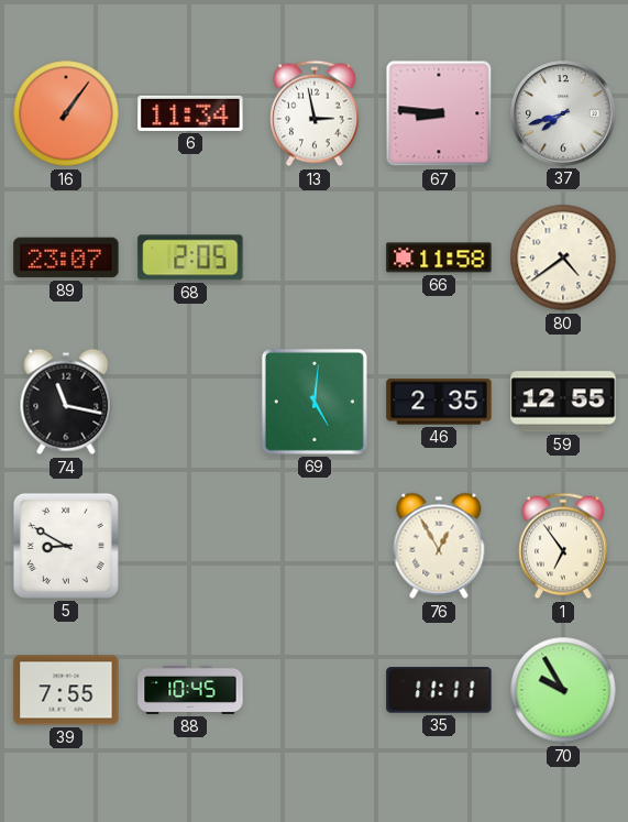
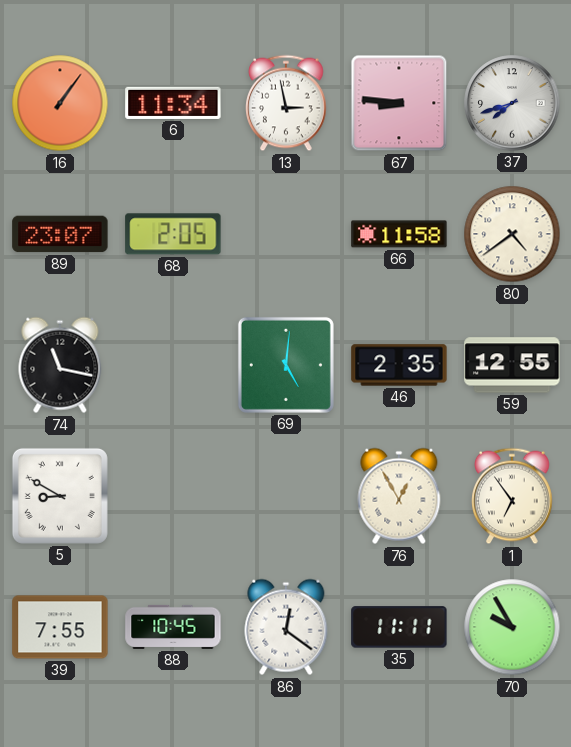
86: none -> 12:21 (286, 627)
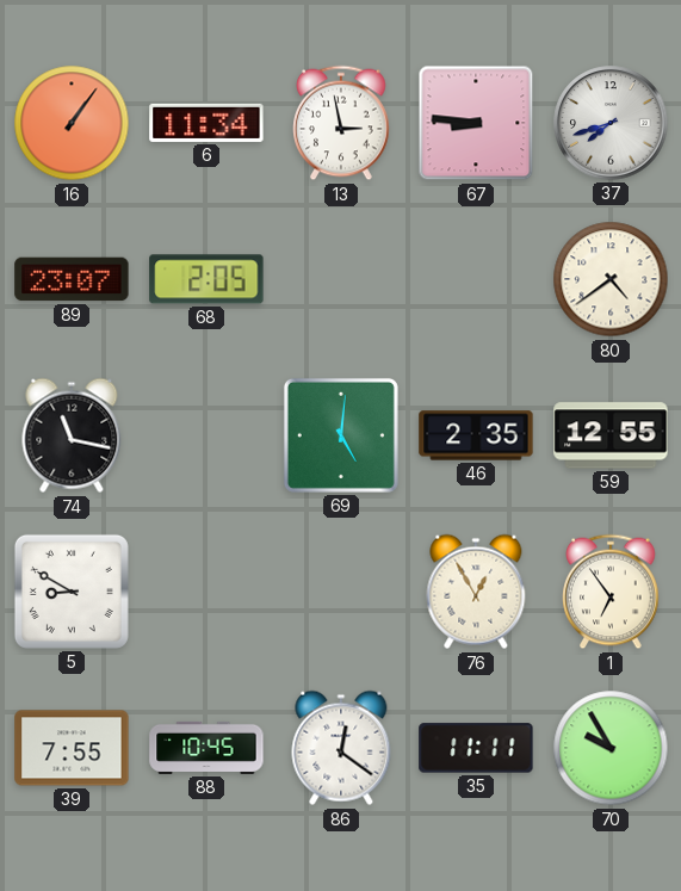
66: 11:58 -> none (399, 234)
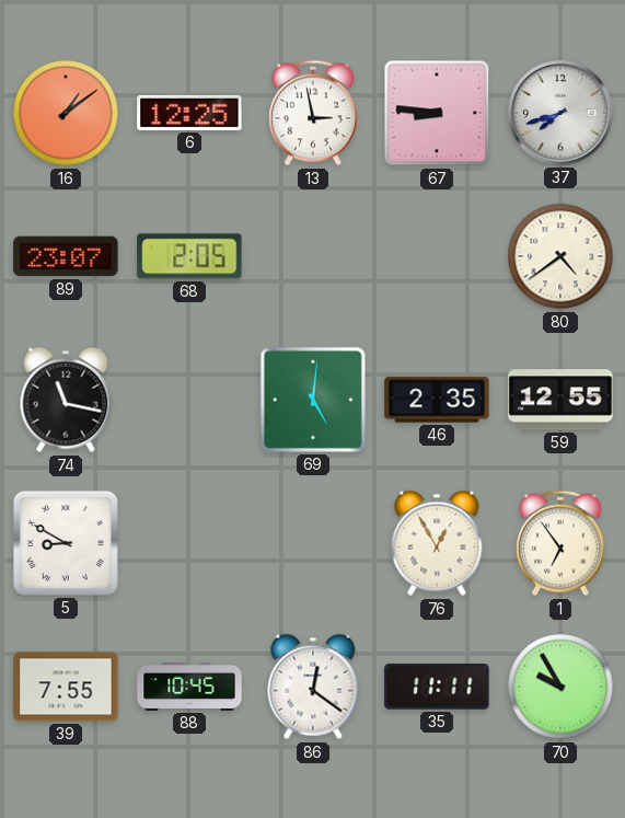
16: 1:06 -> 1:09 (66, 113)
6: 11:34 -> 12:25 (189, 113)
